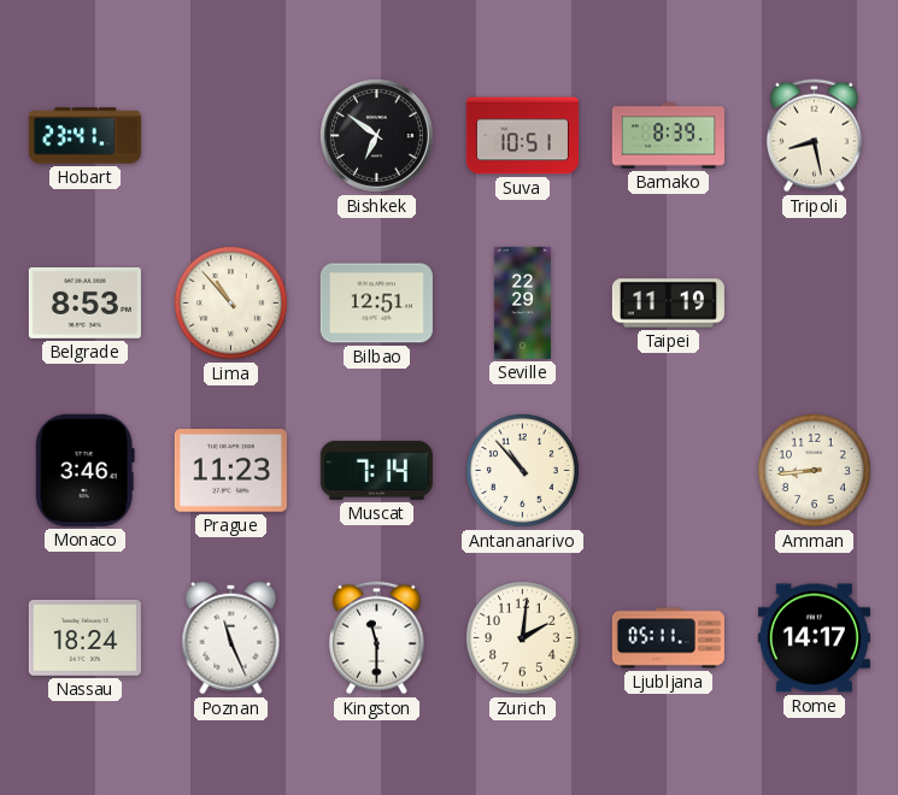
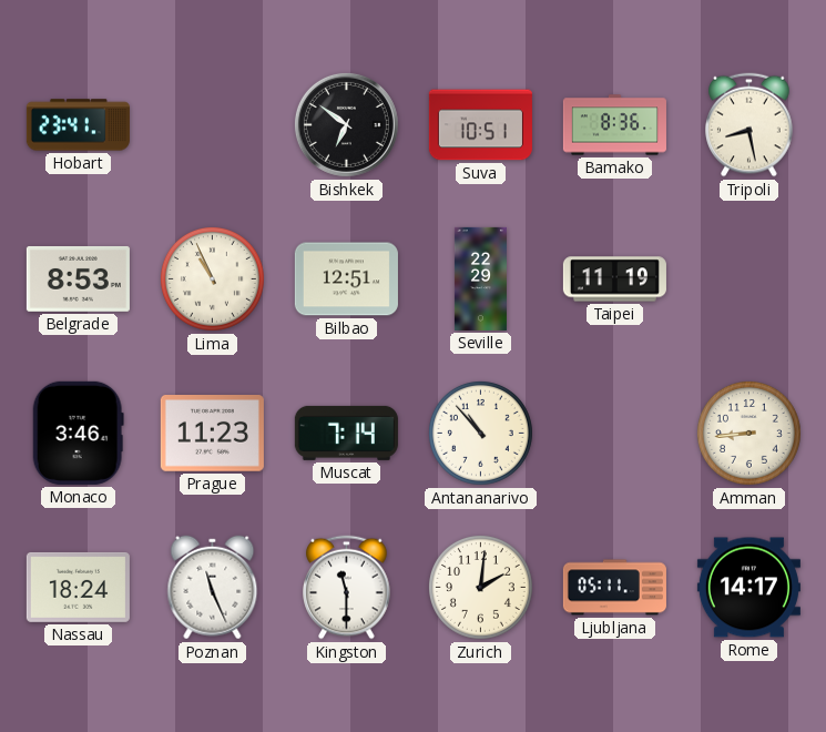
Bamako: 8:39 -> 8:36 (614, 125)
Lima: 10:53 -> 10:56 (212, 278)
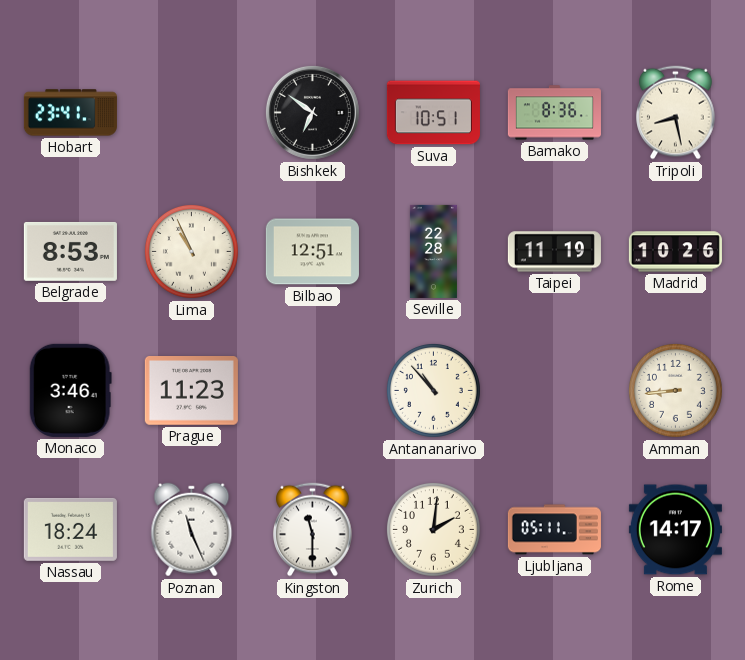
Seville: 22:29 -> 22:28 (433, 251)
Madrid: none -> 10:26 (675, 252)
Muscat: 7:14 -> none (346, 433)
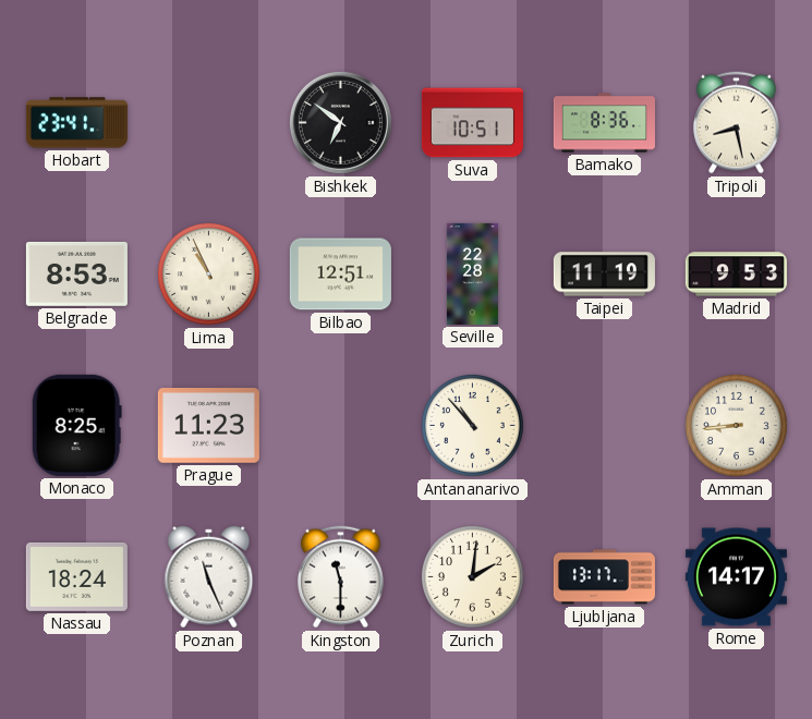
Madrid: 10:26 -> 9:53 (736, 275)
Monaco: 3:46 -> 8:25 (76, 425)
Ljubljana: 05:11 -> 13:17 (604, 577)
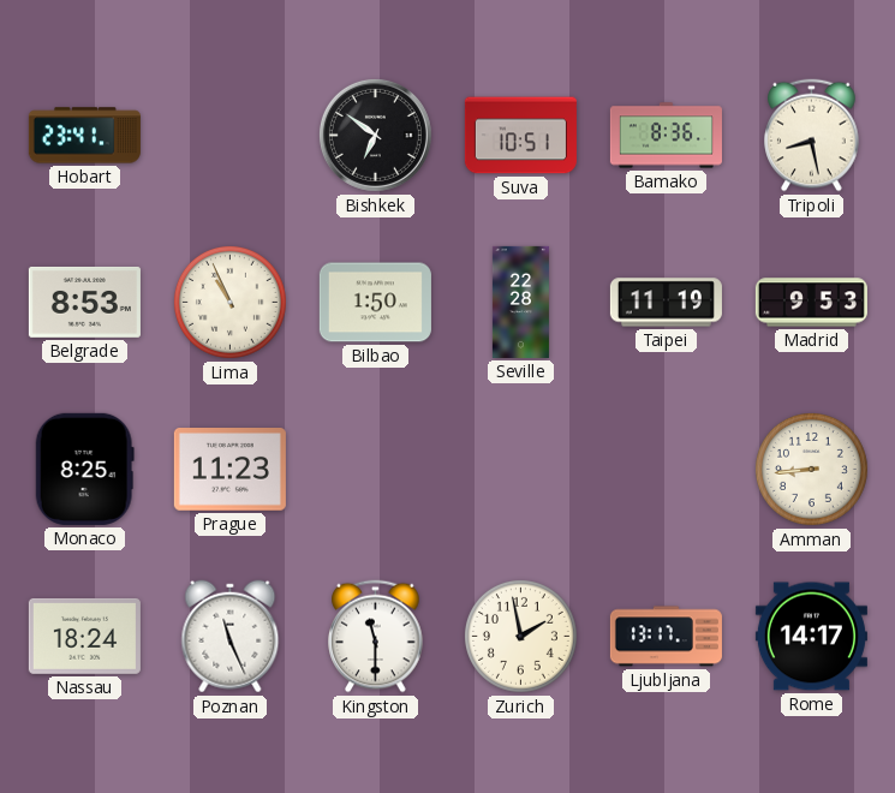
Bilbao: 12:51 -> 1:50 (375, 303)
Antananarivo: 10:53 -> none (472, 425)
Zurich: 2:01 -> 1:58 (520, 636)
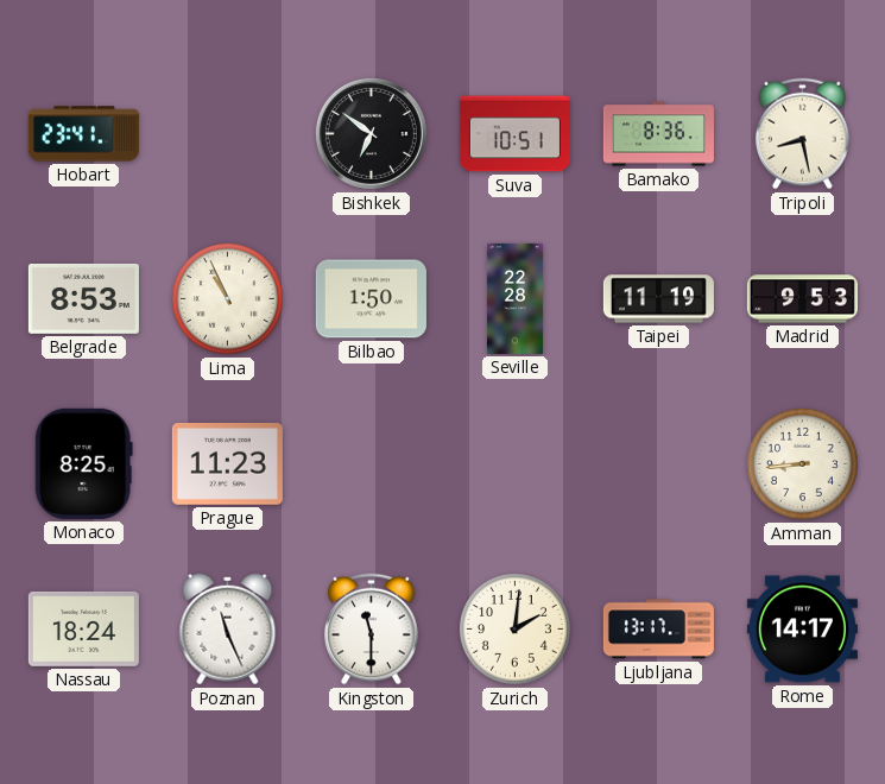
Zurich: 1:58 -> 2:01 (514, 628)
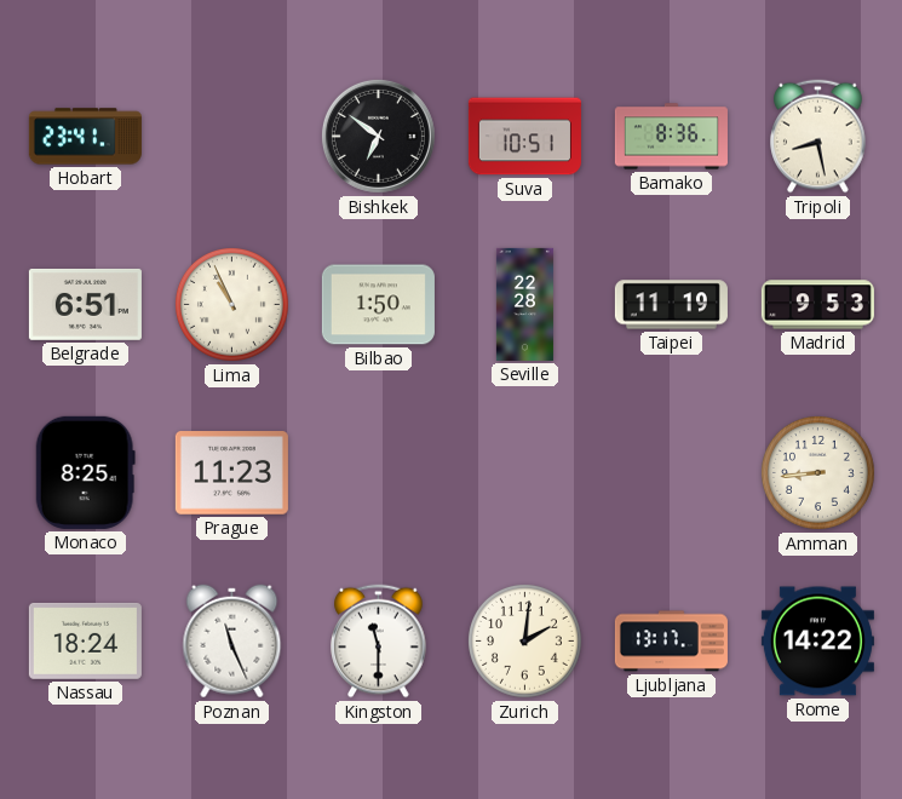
Belgrade: 8:53 -> 6:51 (85, 305)
Rome: 14:17 -> 14:22 (817, 642)
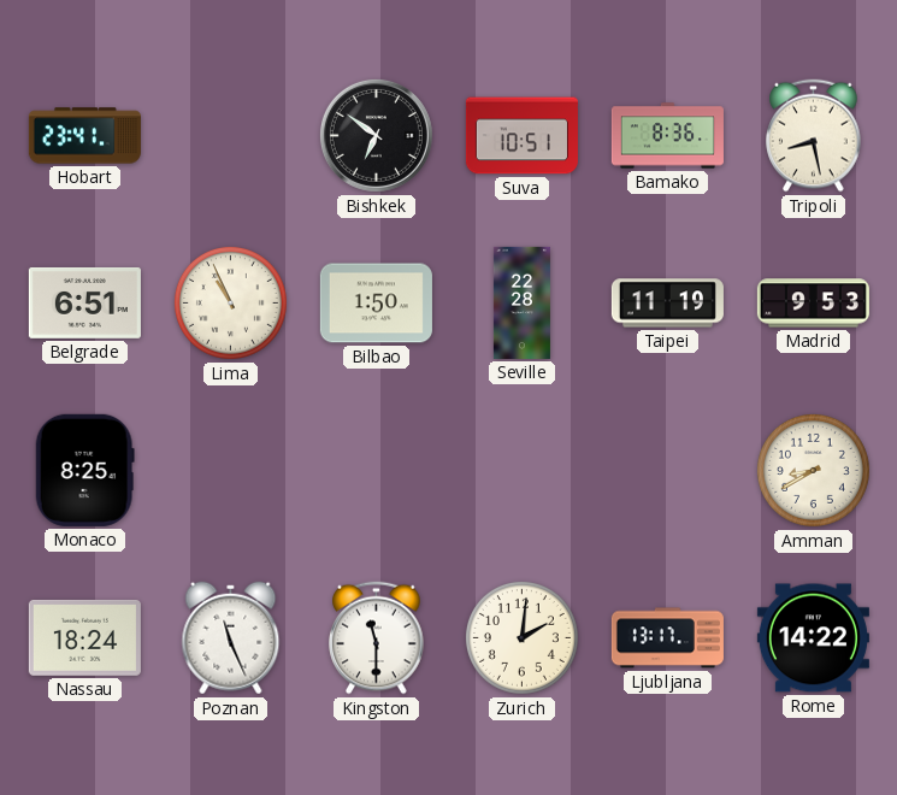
Prague: 11:23 -> none (231, 473)
Amman: 8:44 -> 8:40 (813, 470)
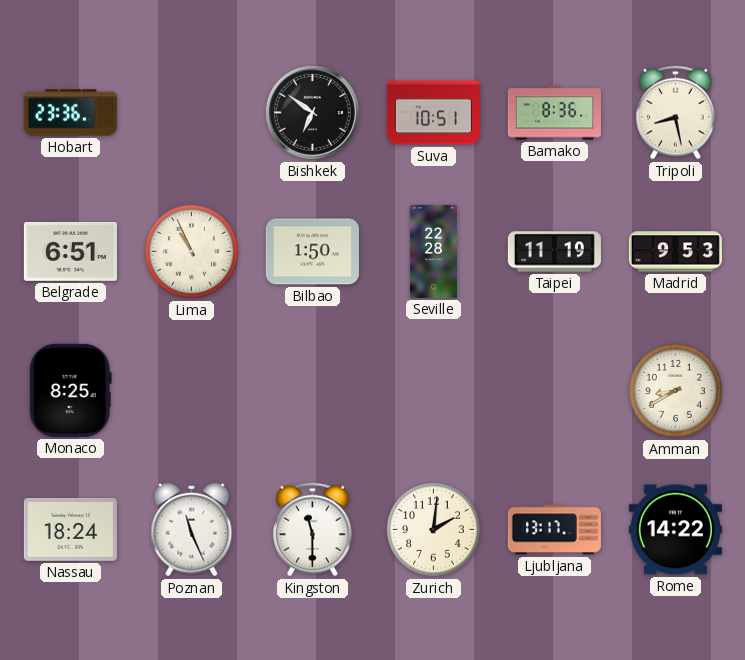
Hobart: 23:41 -> 23:36 (70, 113)
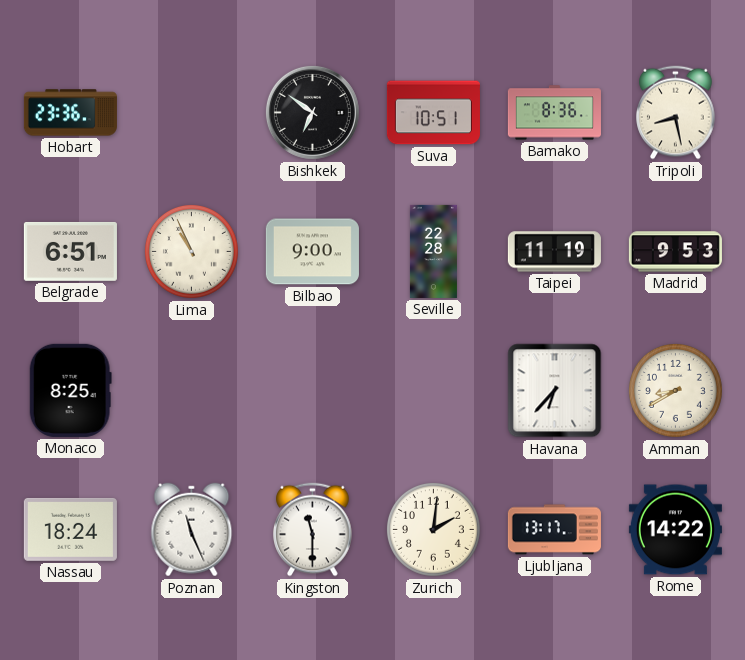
Bilbao: 1:50 -> 9:00 (312, 252)
Havana: none -> 6:37 (555, 391)
